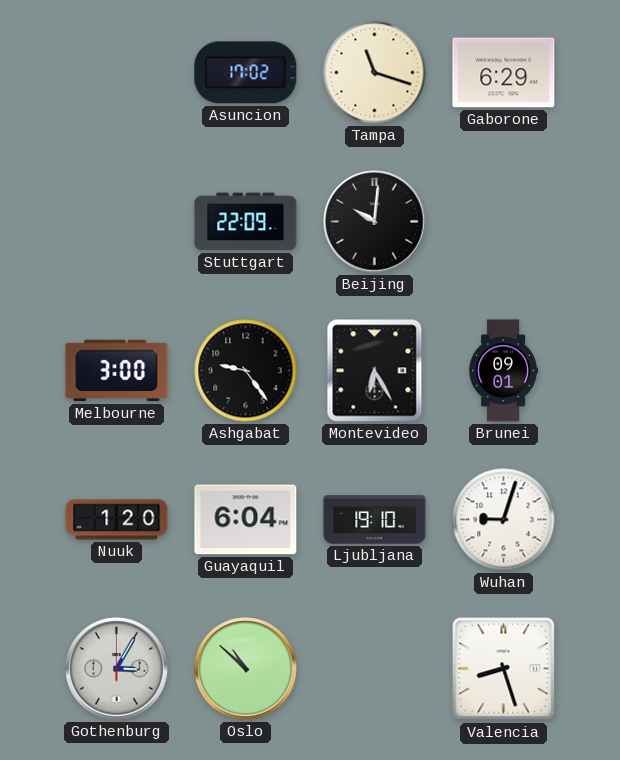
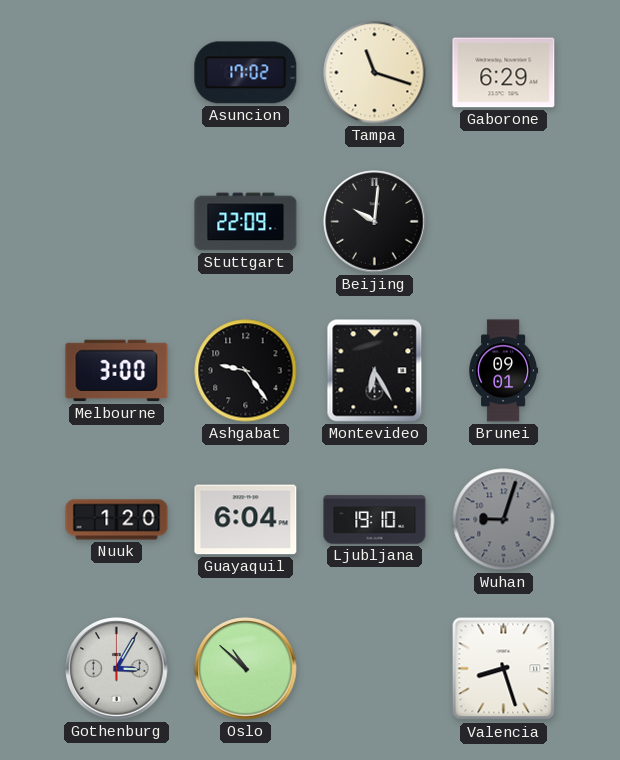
Wuhan dial: white -> grey (504, 520)
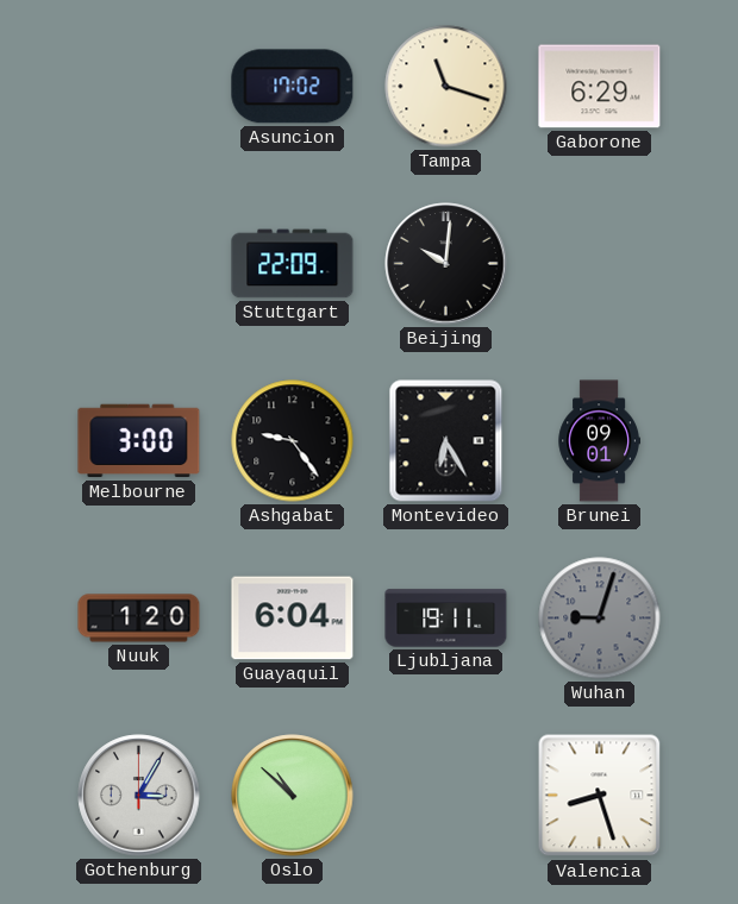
Ljubljana: 19:10 -> 19:11 (446, 619)
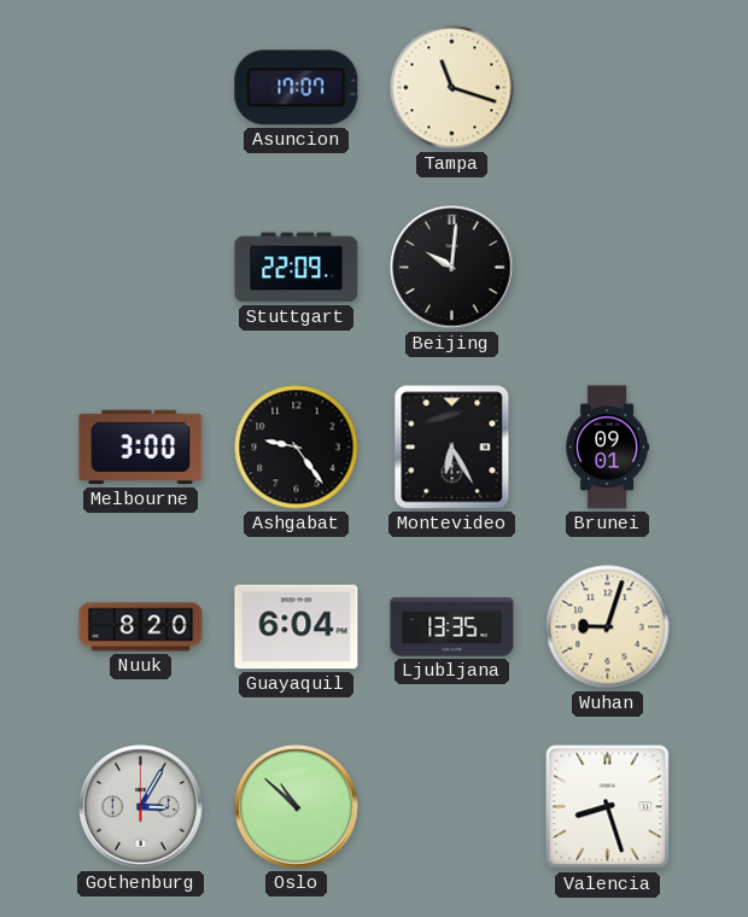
Asuncion: 17:02 -> 17:07 (297, 88)
Gaborone: 6:29 -> none (600, 87)
Nuuk: 1:20 -> 8:20 (141, 627)
Ljubljana: 19:11 -> 13:35 (452, 627)
Wuhan dial: grey -> cream (608, 627)
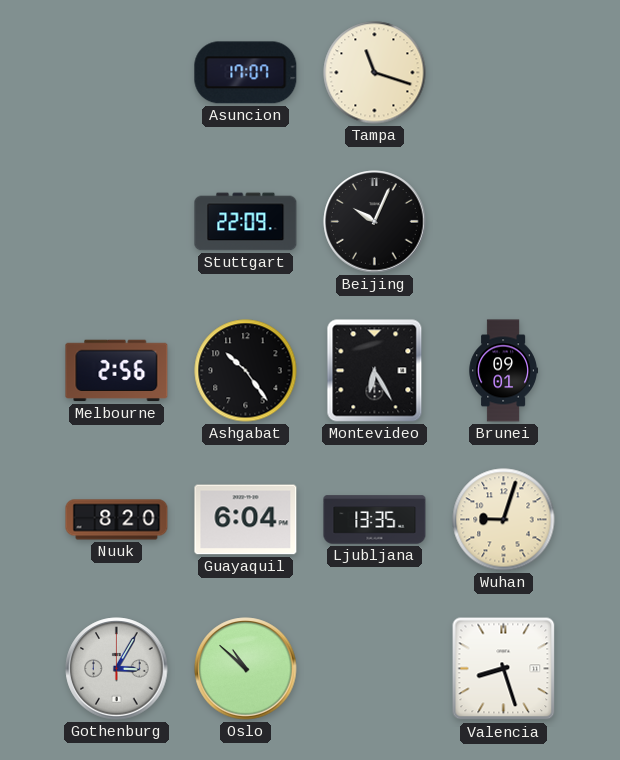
Beijing: 10:01 -> 10:04 (375, 222)
Melbourne: 3:00 -> 2:56 (117, 371)
Ashgabat: 9:24 -> 10:24 (246, 371)
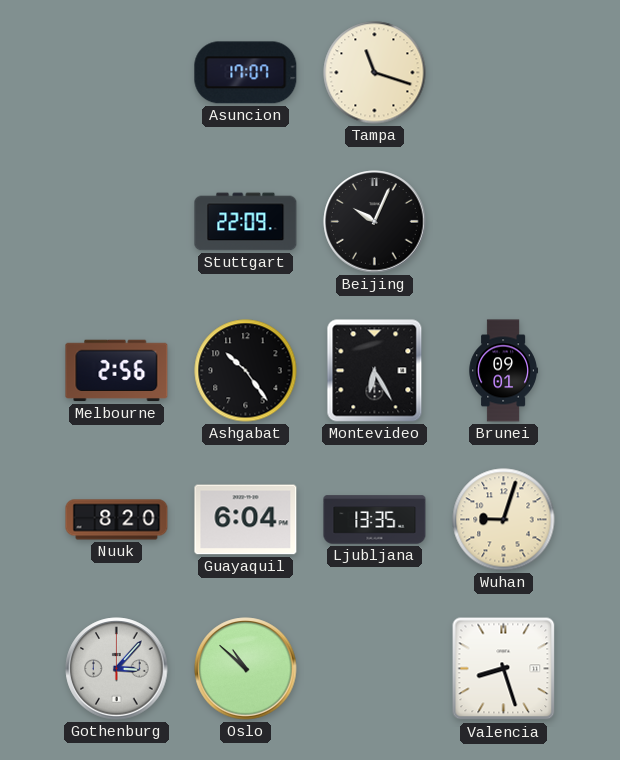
Gothenburg: 3:05 -> 3:07 (117, 669)
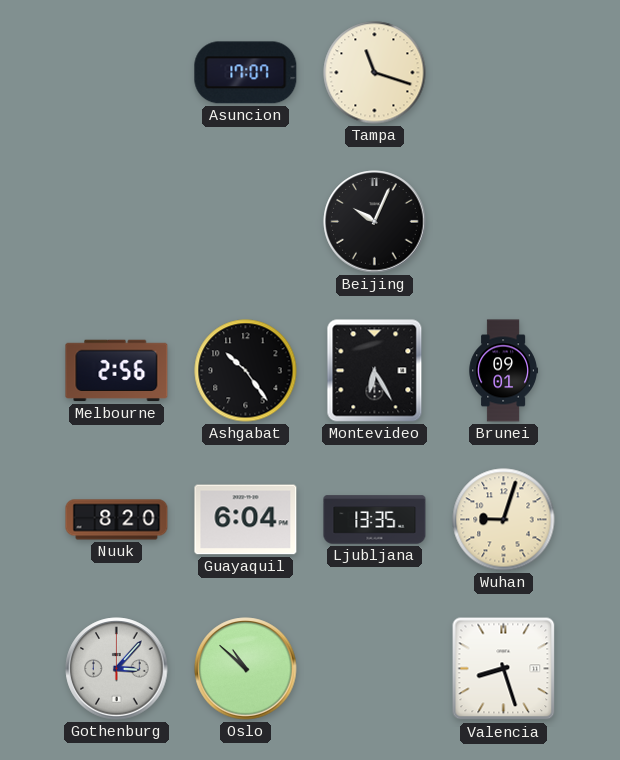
Stuttgart: 22:09 -> none (246, 222)
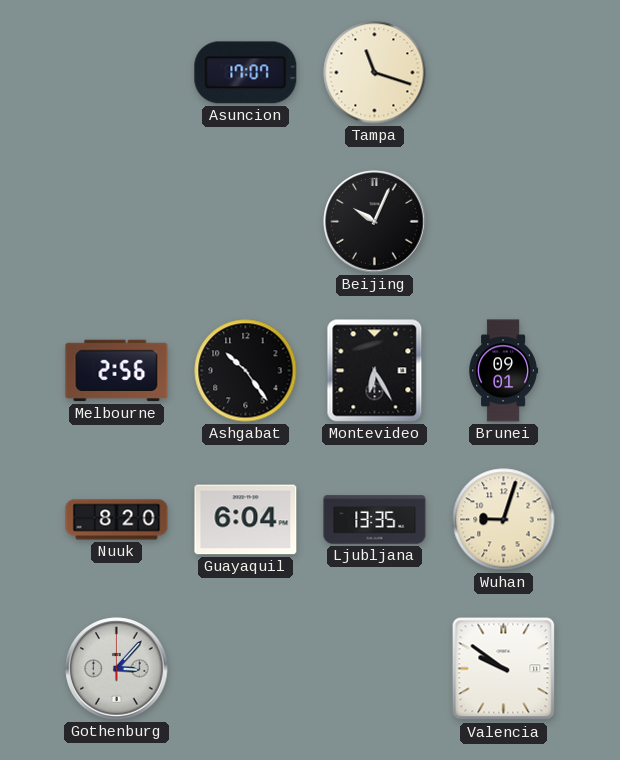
Oslo: 10:52 -> none (246, 669)
Valencia: 8:27 -> 9:51 (504, 669)
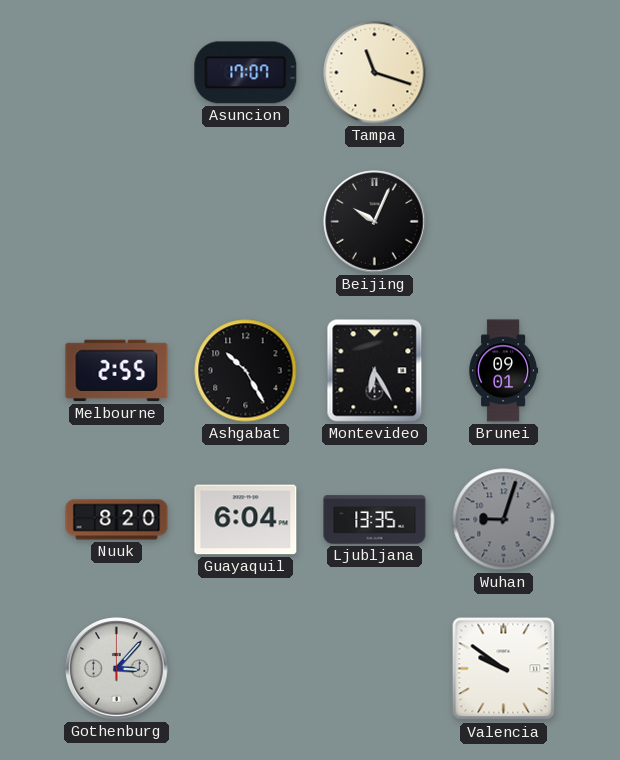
Melbourne: 2:56 -> 2:55 (117, 371)
Ashgabat: 10:24 -> 10:25 (246, 371)
Wuhan dial: cream -> grey (504, 520)
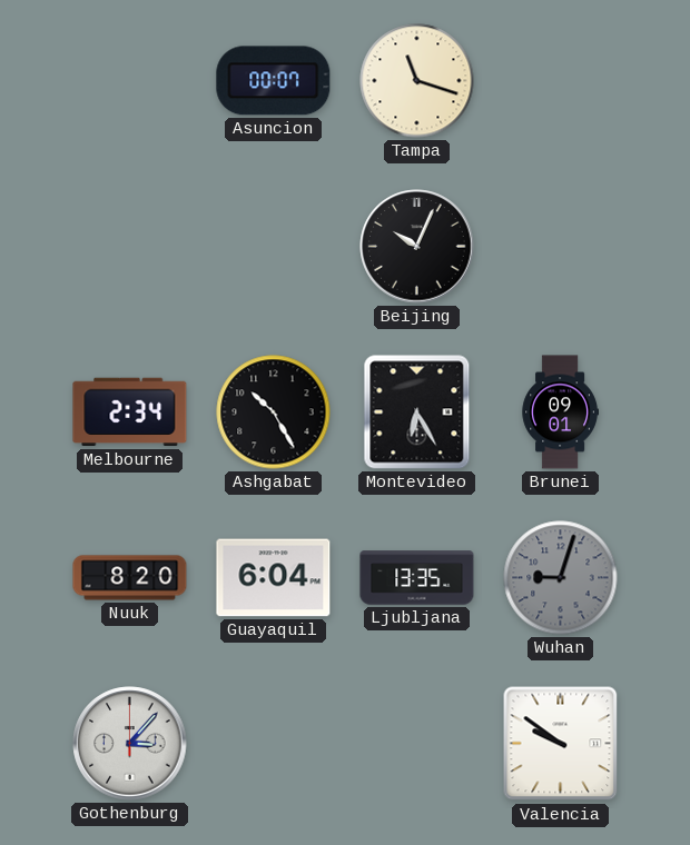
Asuncion: 17:07 -> 00:07 (274, 81)
Melbourne: 2:55 -> 2:34 (130, 412)
